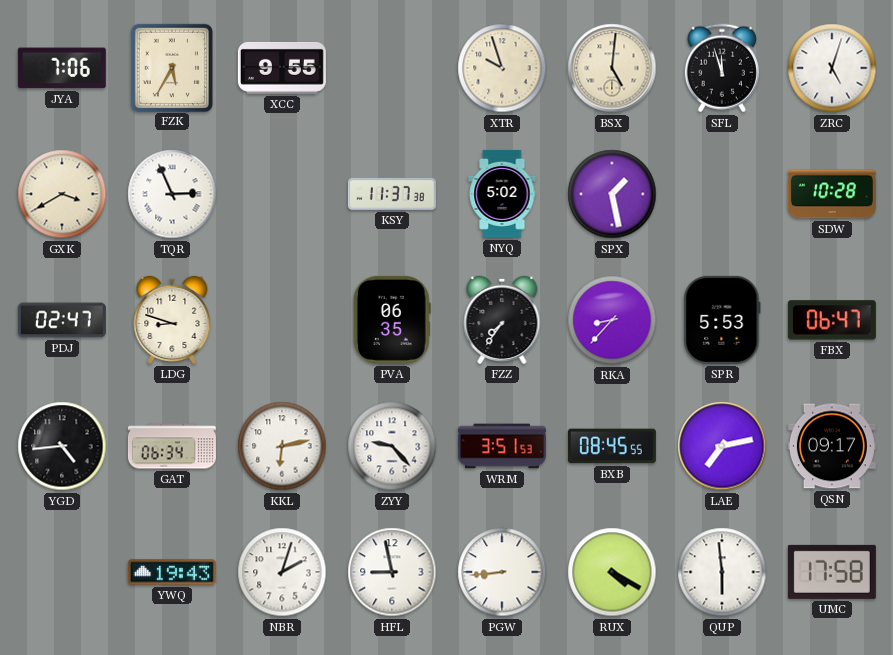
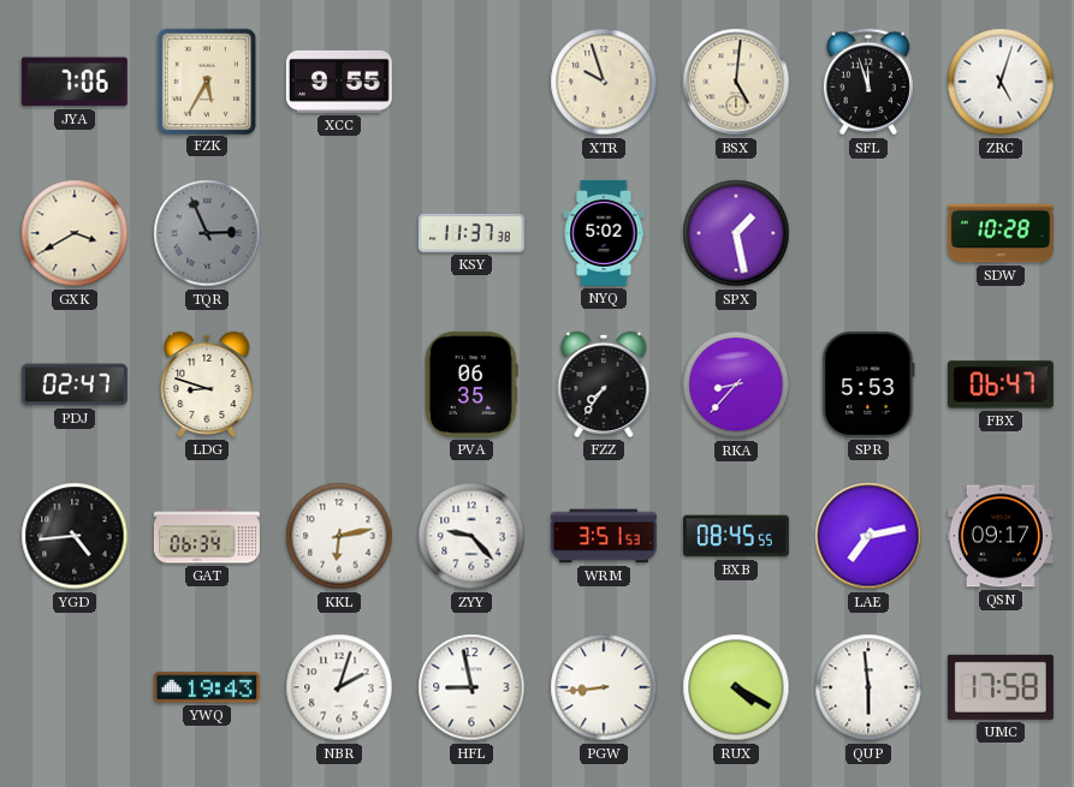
TQR dial: white -> grey (207, 233)
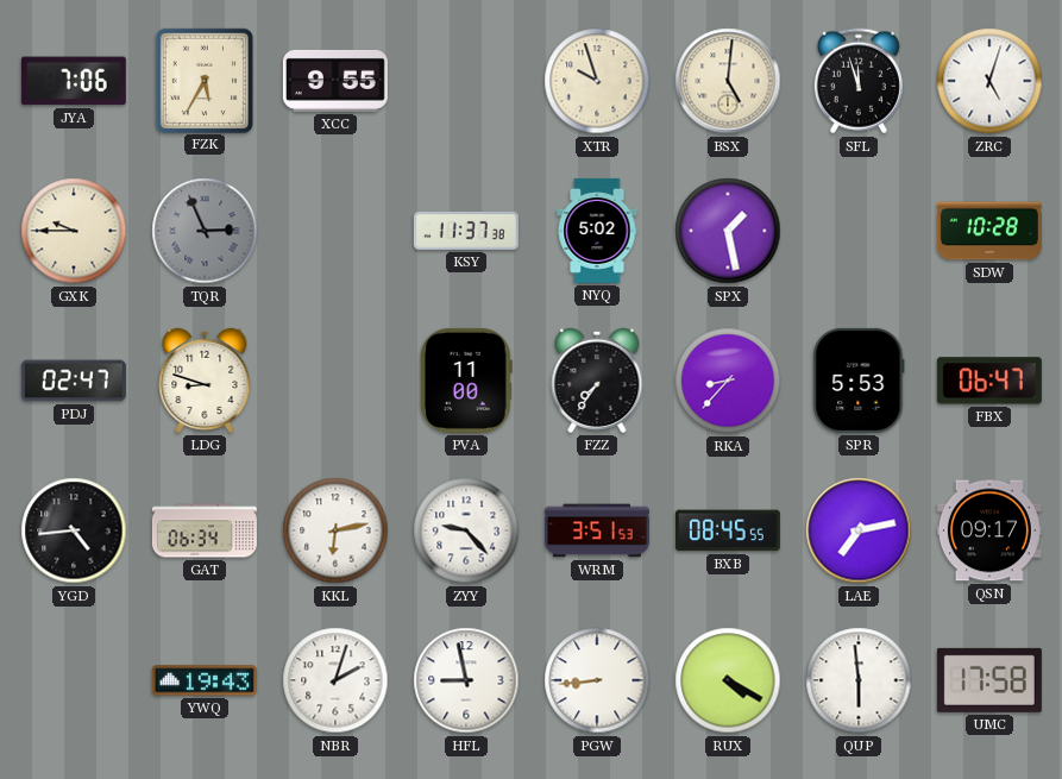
GXK: 3:40 -> 9:45 (74, 231)
PVA: 06:35 -> 11:00 (466, 381)
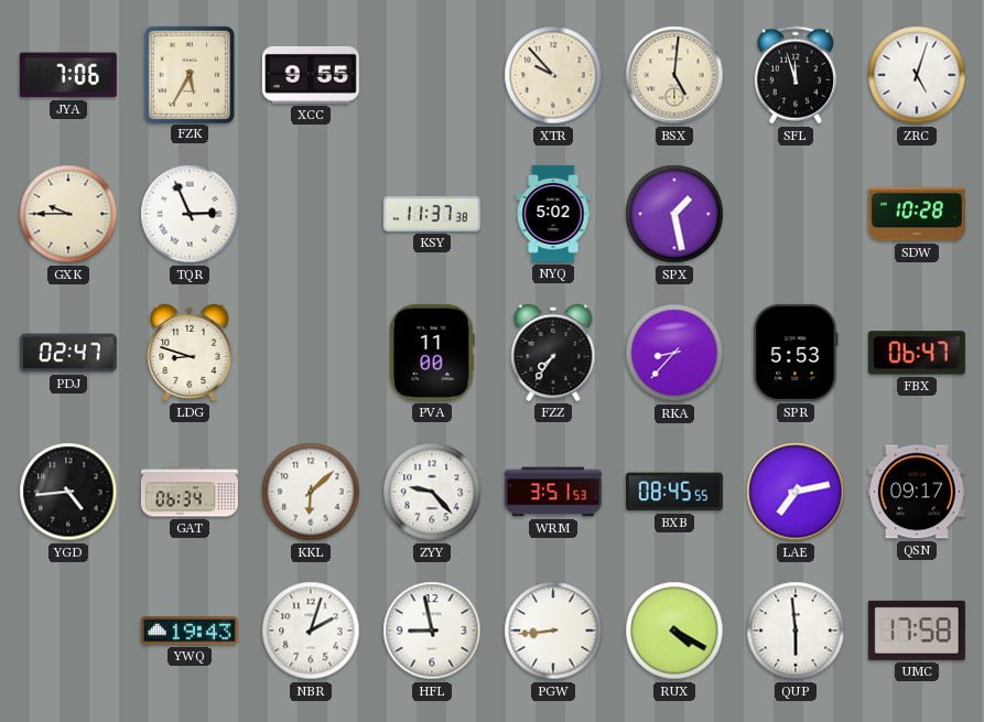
XTR: 9:57 -> 9:53 (553, 75)
TQR dial: grey -> white (190, 214)
KKL: 6:13 -> 6:08 (311, 492)
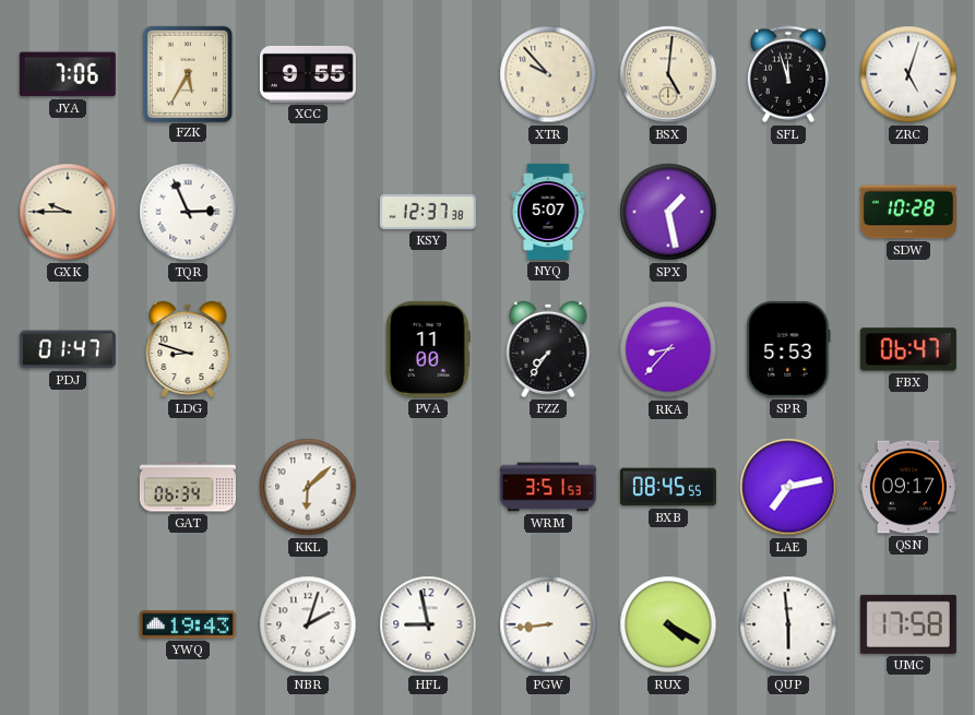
KSY: 11:37 -> 12:37 (428, 212)
NYQ: 5:02 -> 5:07 (548, 212)
PDJ: 02:47 -> 01:47 (68, 349)
YGD: 4:44 -> none (68, 492)
ZYY: 9:23 -> none (432, 492)
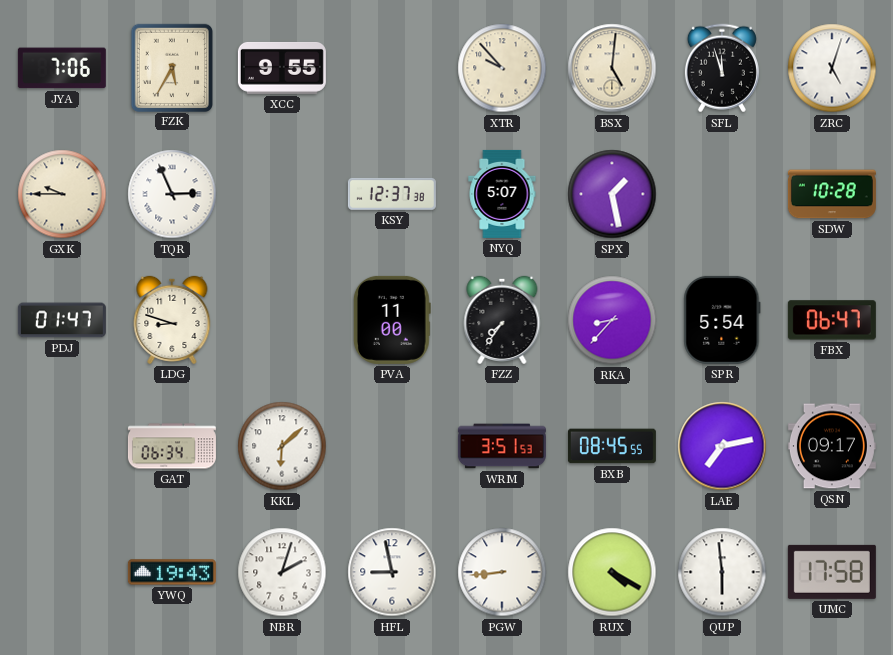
SPR: 5:53 -> 5:54 (722, 320)
